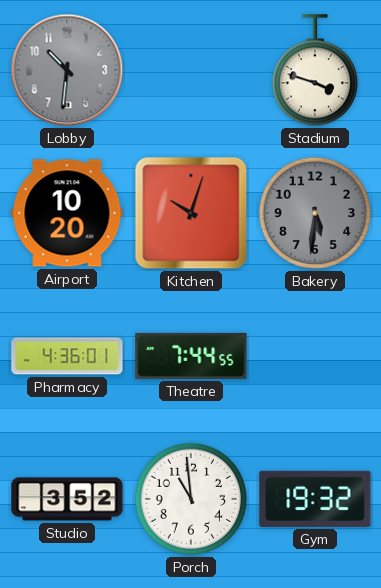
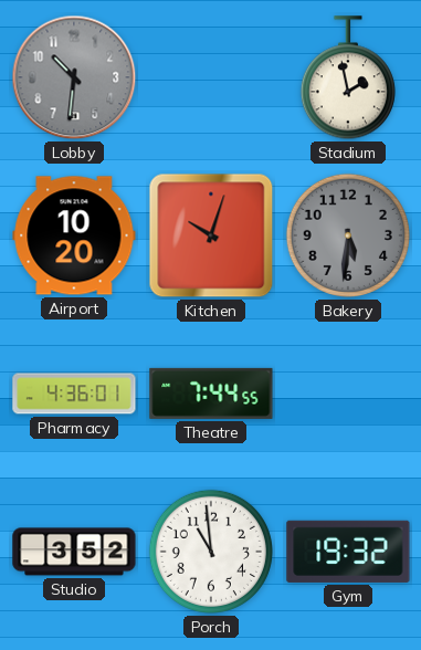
Stadium: 3:48 -> 1:58 (348, 78)
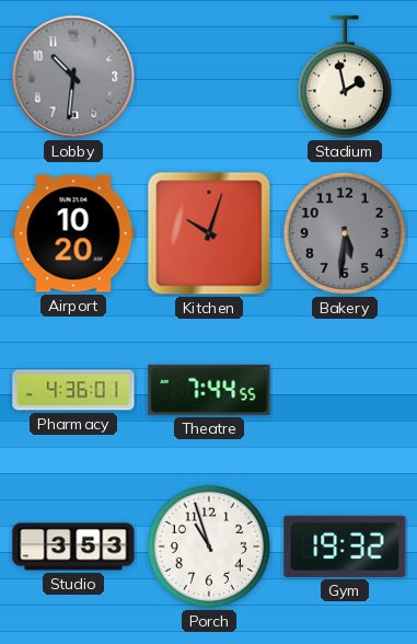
Studio: 3:52 -> 3:53 (73, 547)
Porch: 10:59 -> 10:57 (209, 547)
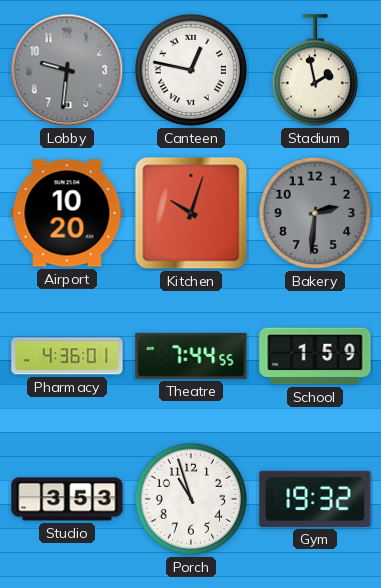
Lobby: 10:31 -> 9:31 (67, 70)
Canteen: none -> 12:47 (191, 70)
Bakery: 5:31 -> 2:31 (315, 213)
School: none -> 1:59 (315, 356)
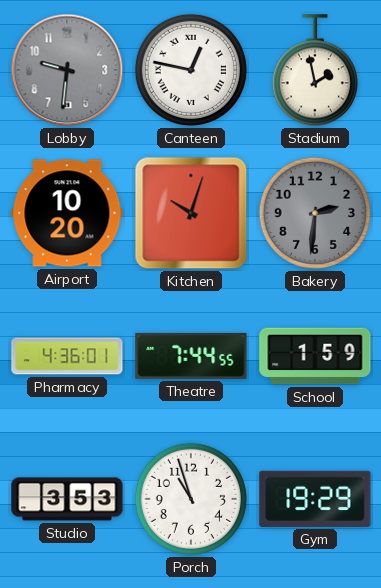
Gym: 19:32 -> 19:29 (315, 499)
